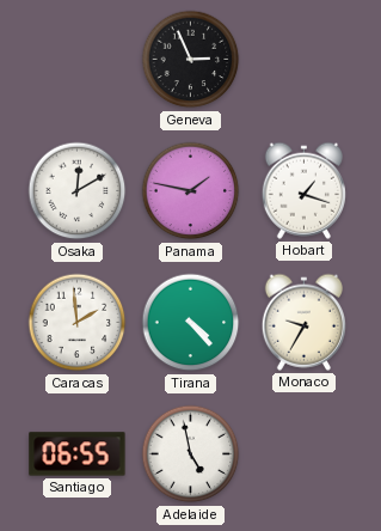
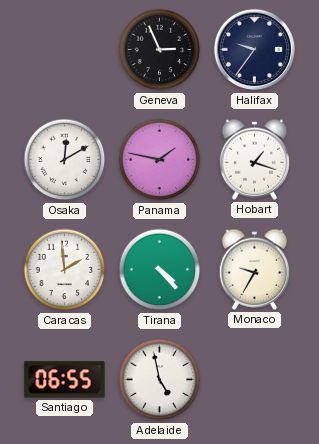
Halifax: none -> 9:36 (255, 50)
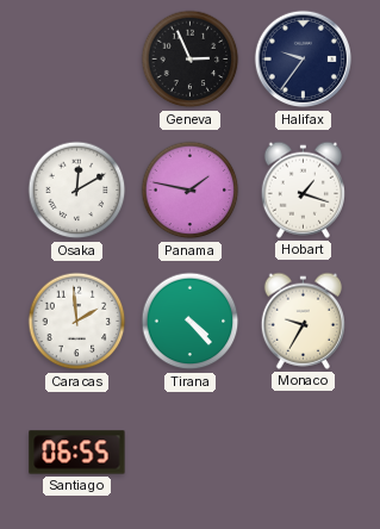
Adelaide: 4:58 -> none (160, 380)
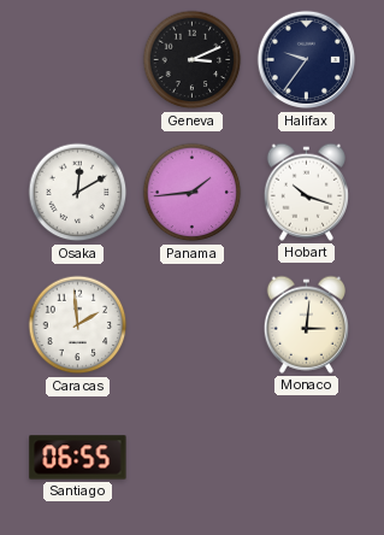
Geneva: 2:56 -> 3:11 (193, 60)
Panama: 1:47 -> 1:44 (193, 193)
Hobart: 1:18 -> 10:18 (306, 192)
Tirana: 4:23 -> none (191, 322)
Monaco: 9:35 -> 3:01 (306, 324)
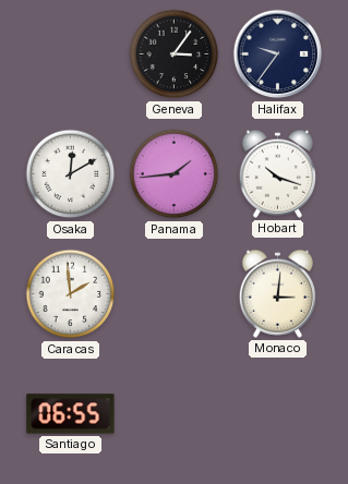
Geneva: 3:11 -> 3:06 (175, 55)
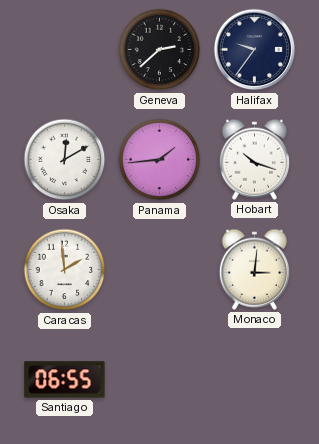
Geneva: 3:06 -> 2:38 (160, 50)
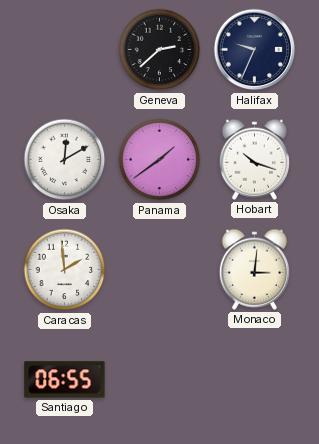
Halifax: 9:36 -> 9:34 (255, 50)
Panama: 1:44 -> 1:39 (160, 160)
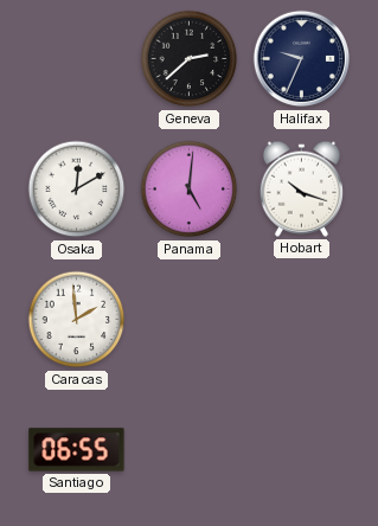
Panama: 1:39 -> 5:01 (190, 190)
Monaco: 3:01 -> none (254, 269)
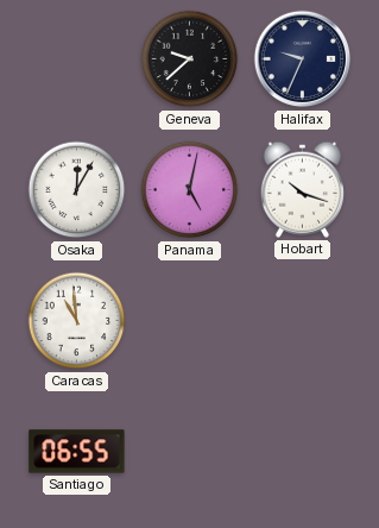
Geneva: 2:38 -> 9:38 (190, 59)
Osaka: 12:10 -> 12:05 (77, 190)
Panama: 5:01 -> 5:02 (190, 190)
Caracas: 1:59 -> 10:59 (77, 321)
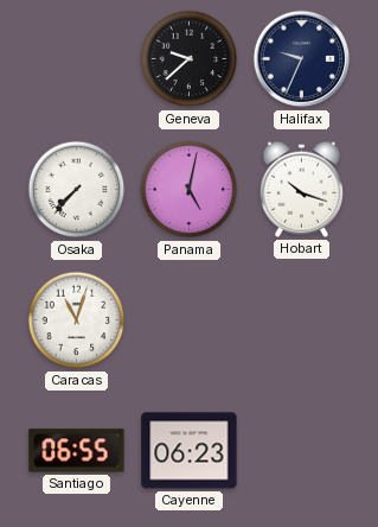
Osaka: 12:05 -> 7:37 (77, 190)
Caracas: 10:59 -> 11:03 (77, 320)
Cayenne: none -> 06:23 (190, 451)
